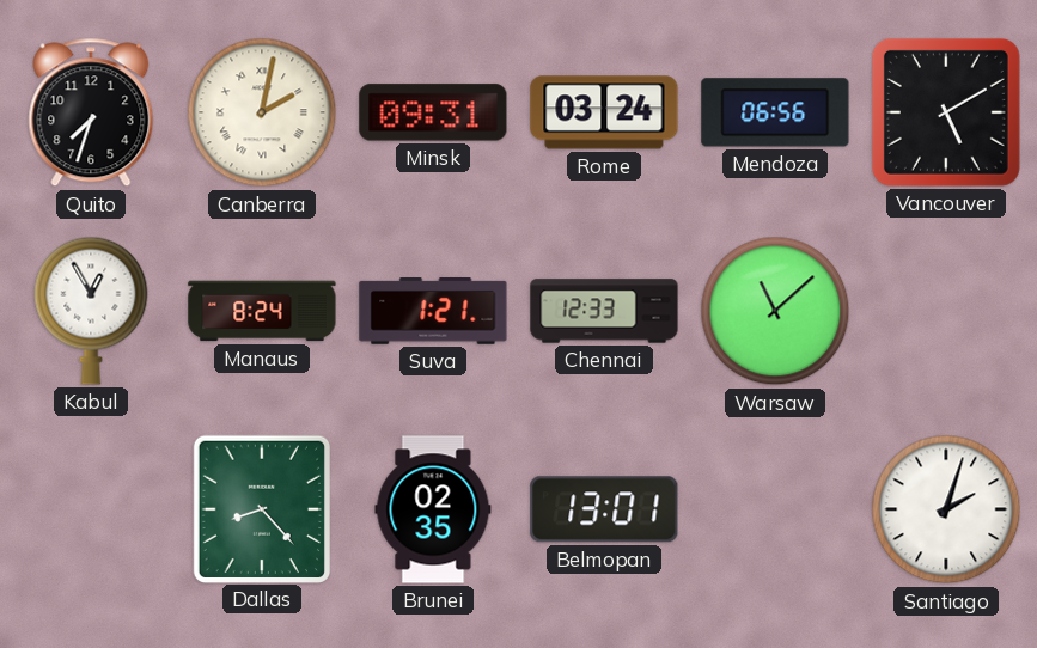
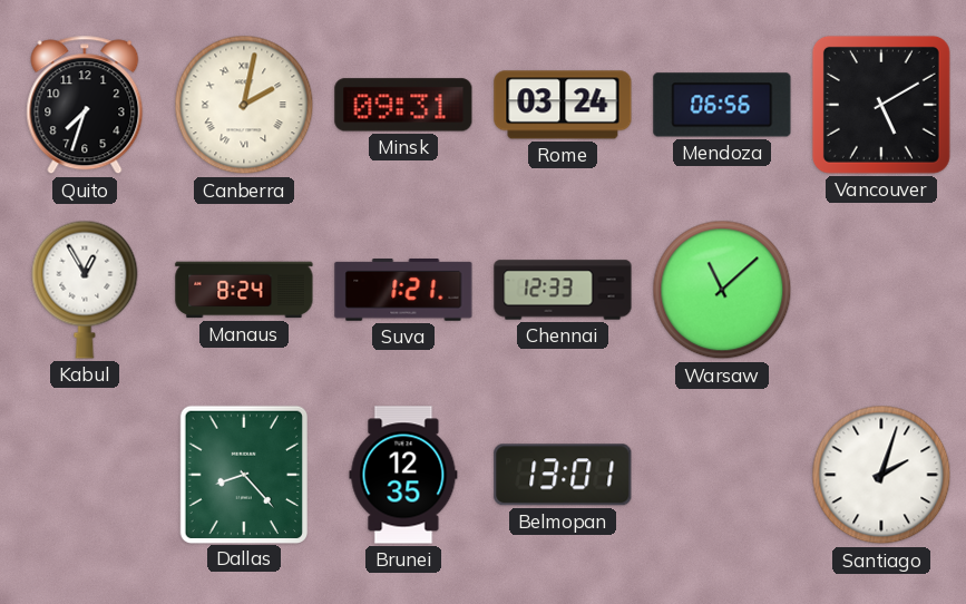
Brunei: 02:35 -> 12:35 (403, 475)
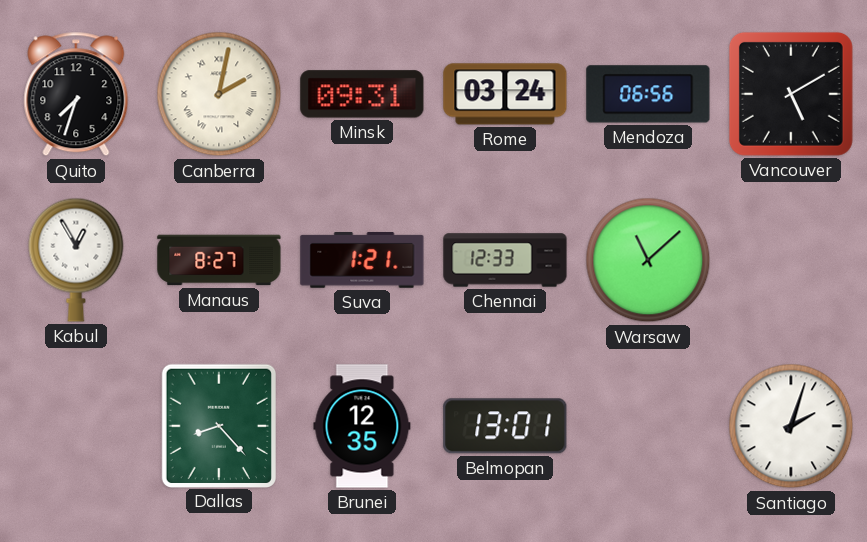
Manaus: 8:24 -> 8:27 (219, 260)
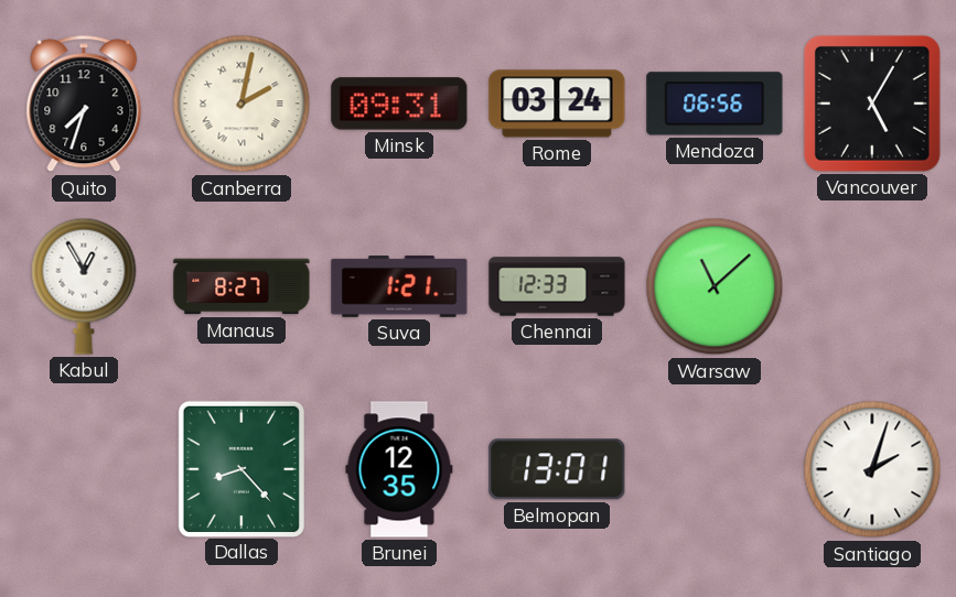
Vancouver: 5:10 -> 5:05 (872, 104)
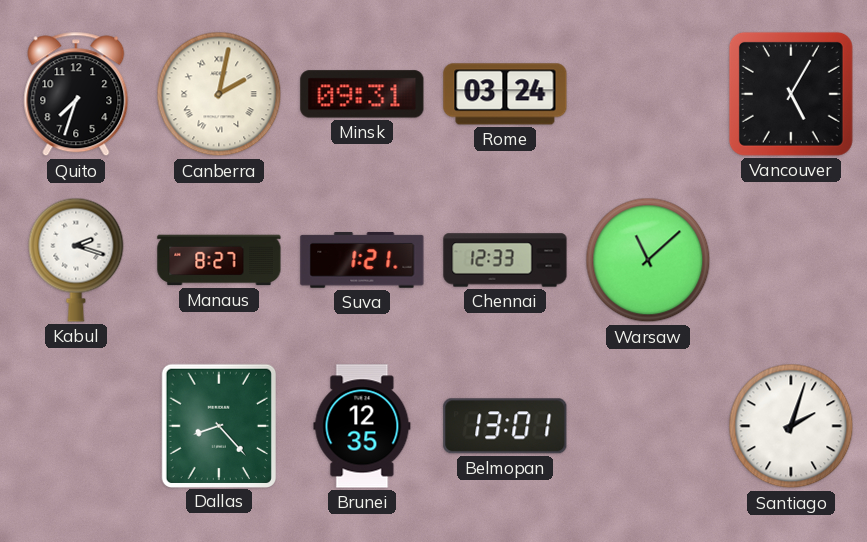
Mendoza: 06:56 -> none (715, 104)
Kabul: 12:55 -> 2:18 (76, 260)
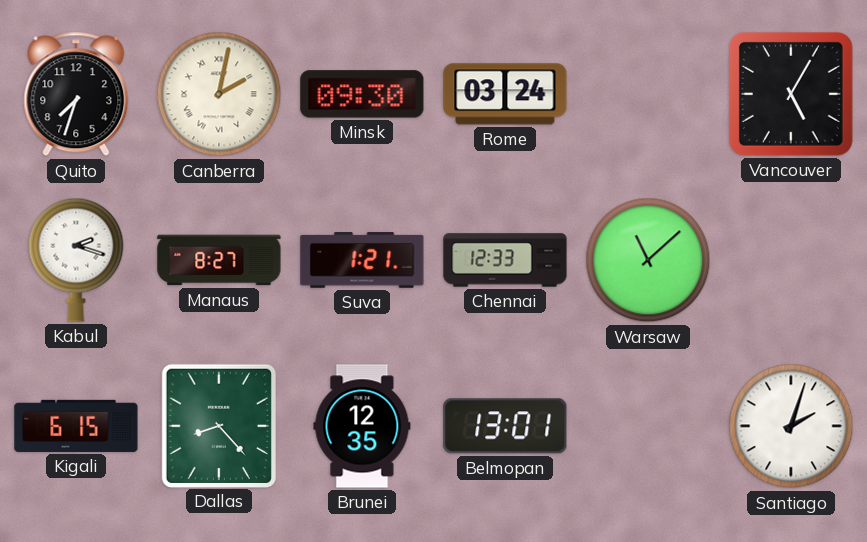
Minsk: 09:31 -> 09:30 (362, 94)
Kigali: none -> 6:15 (76, 426)
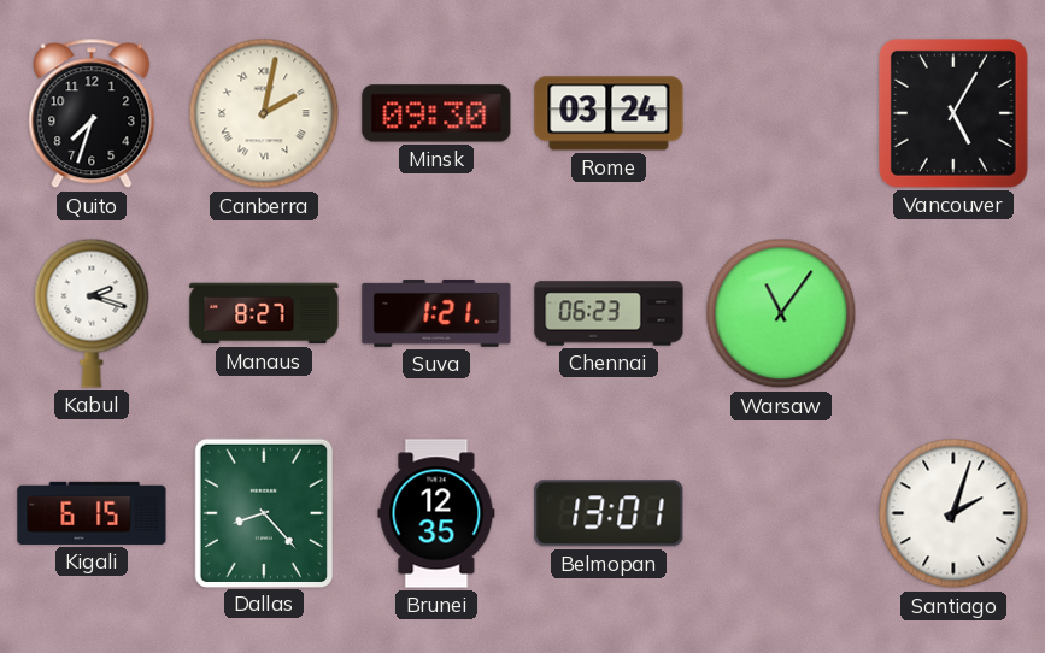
Chennai: 12:33 -> 06:23 (609, 313)
Warsaw: 11:08 -> 11:06 (781, 313)
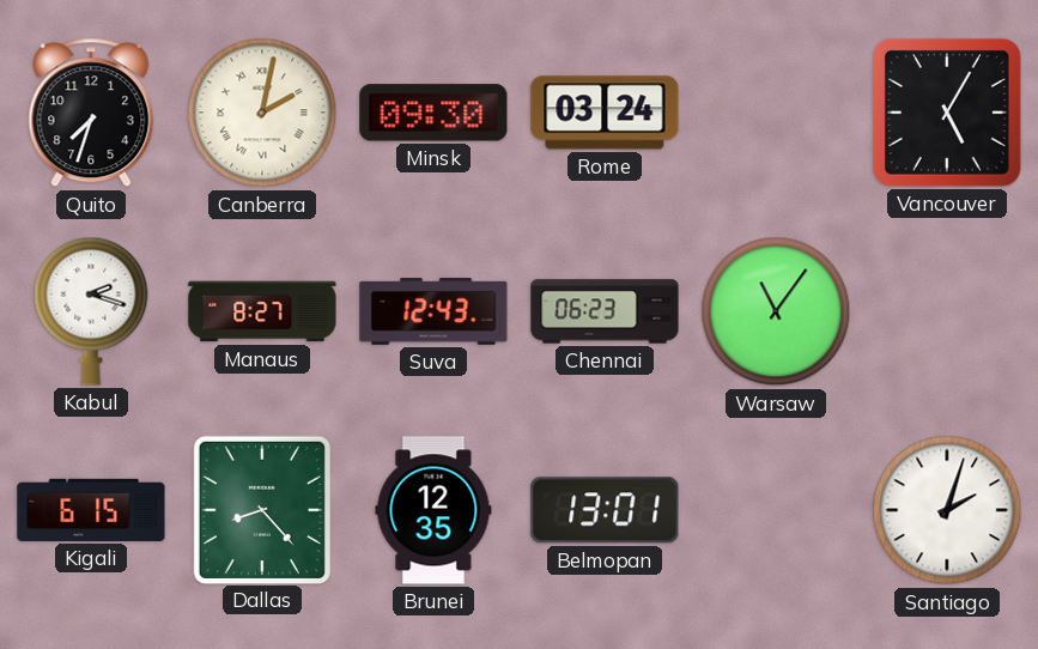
Suva: 1:21 -> 12:43 (433, 313)
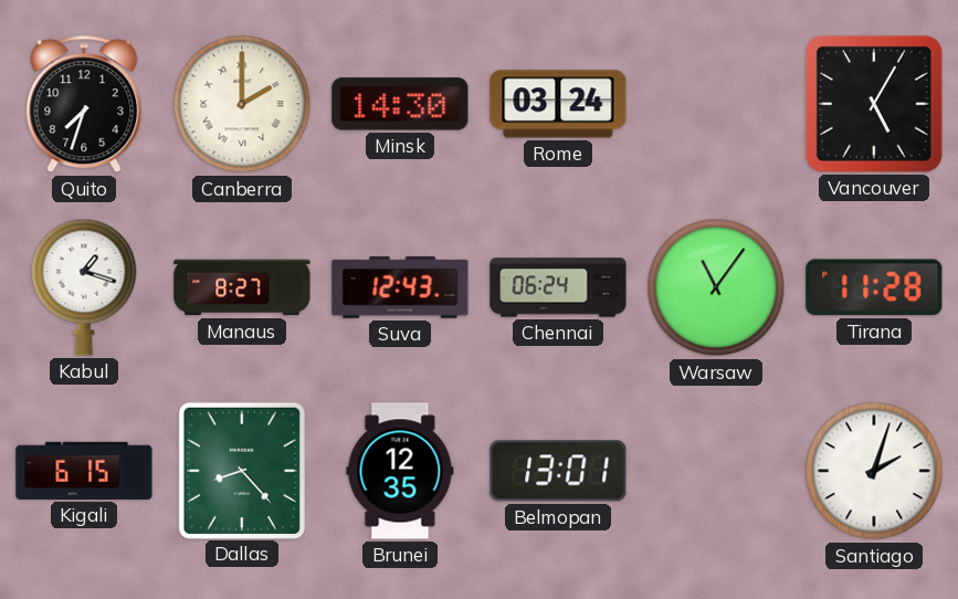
Canberra: 2:02 -> 2:00 (242, 104)
Minsk: 09:30 -> 14:30 (400, 104)
Kabul: 2:18 -> 1:18 (84, 287)
Chennai: 06:23 -> 06:24 (558, 287)
Tirana: none -> 11:28 (874, 287)
